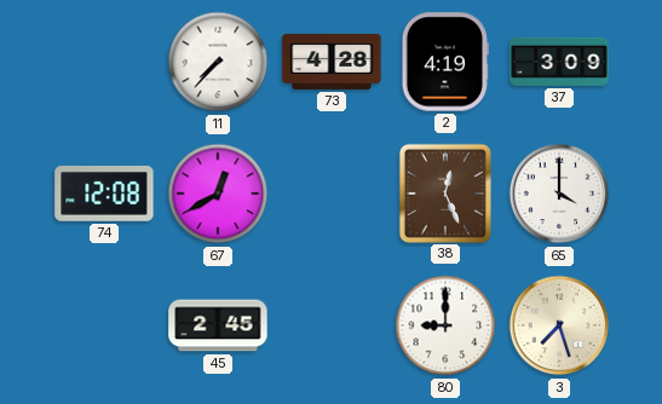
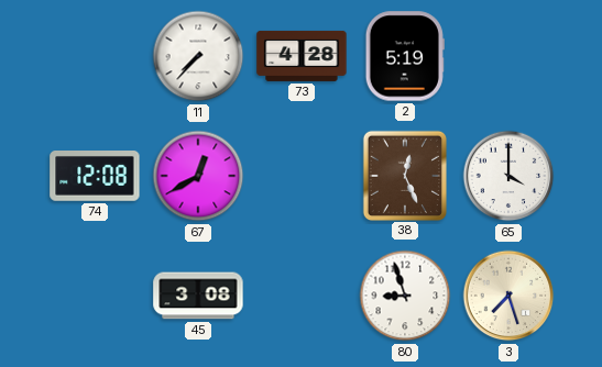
2: 4:19 -> 5:19 (405, 56)
37: 3:09 -> none (559, 62)
45: 2:45 -> 3:08 (198, 296)
80: 9:00 -> 8:57 (405, 296)
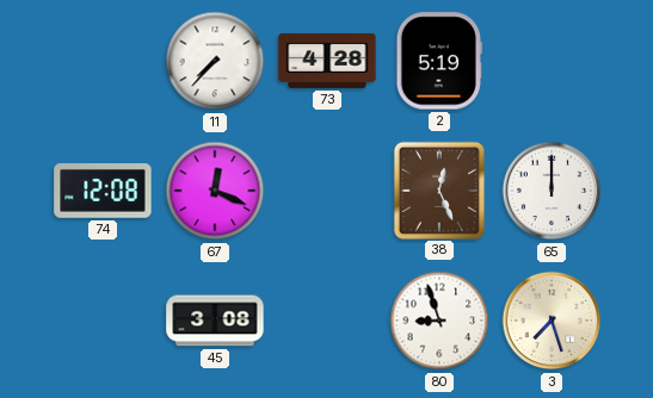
67: 12:40 -> 12:19 (215, 191)
65: 4:00 -> 12:00 (552, 191)
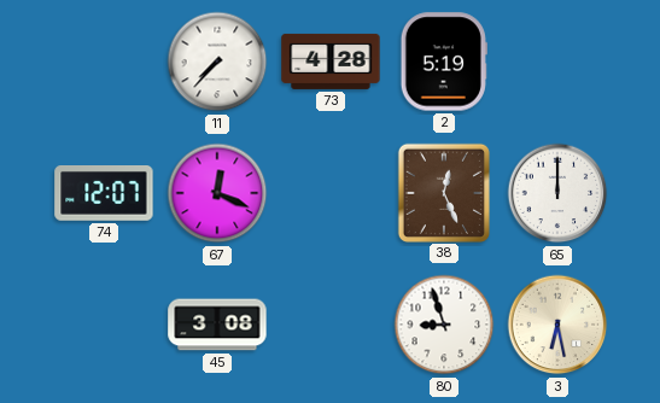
74: 12:08 -> 12:07 (104, 194)
3: 7:27 -> 6:28 (557, 325)
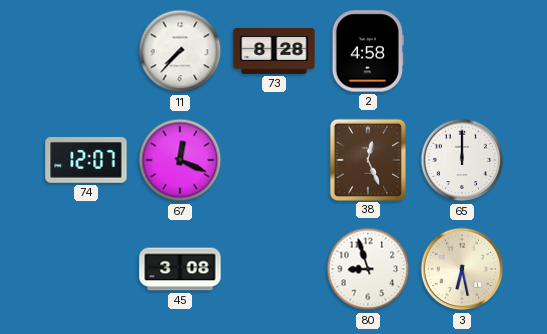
73: 4:28 -> 8:28 (274, 51)
2: 5:19 -> 4:58 (368, 51)
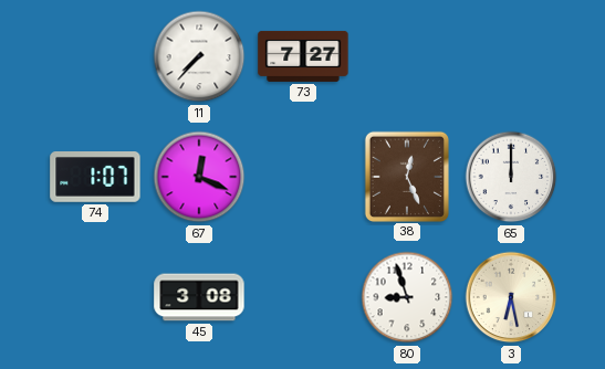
73: 8:28 -> 7:27 (303, 56)
2: 4:58 -> none (368, 51)
74: 12:07 -> 1:07 (95, 178)
